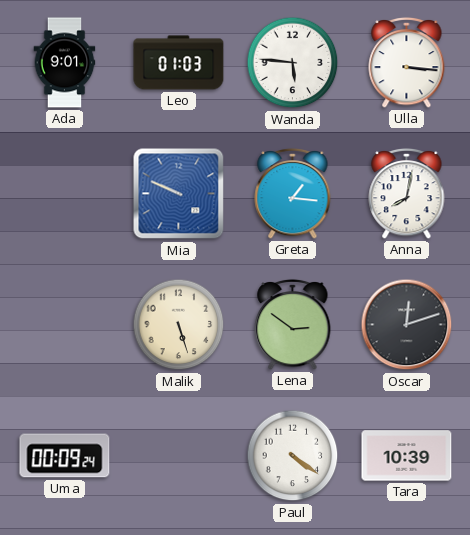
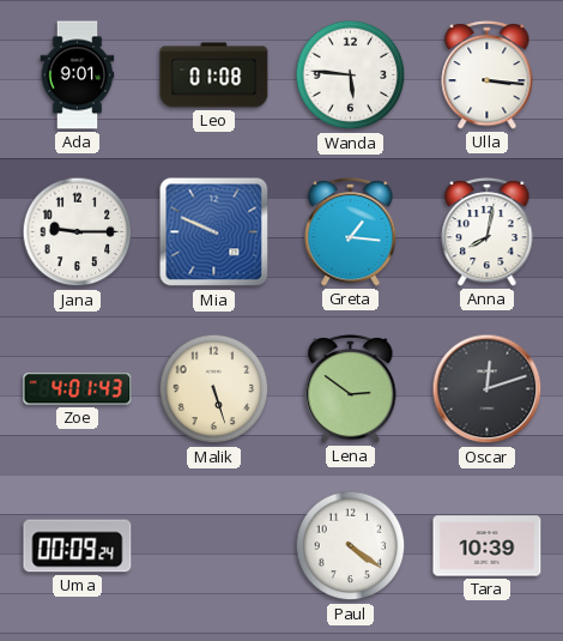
Leo: 01:03 -> 01:08 (214, 75)
Jana: none -> 9:15 (78, 232)
Zoe: none -> 4:01 (78, 389)
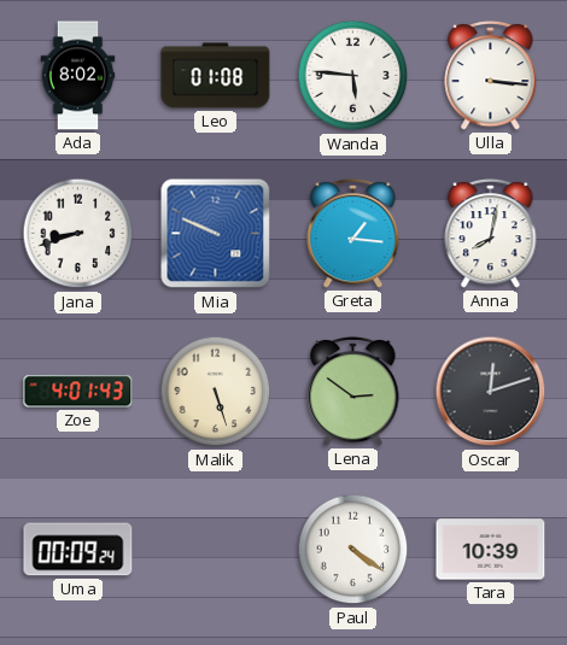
Ada: 9:01 -> 8:02 (78, 76)
Jana: 9:15 -> 8:42 (78, 234)
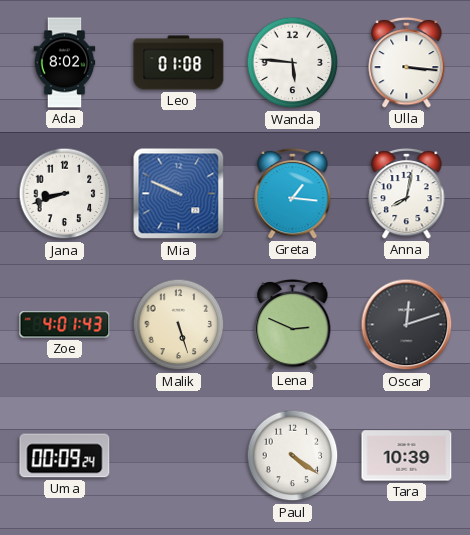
Lena: 2:51 -> 2:49 (293, 324)
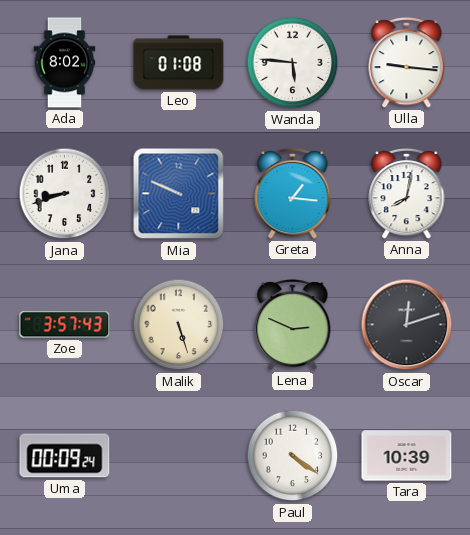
Ulla: 3:16 -> 9:16 (407, 62)
Zoe: 4:01 -> 3:57 (65, 325)
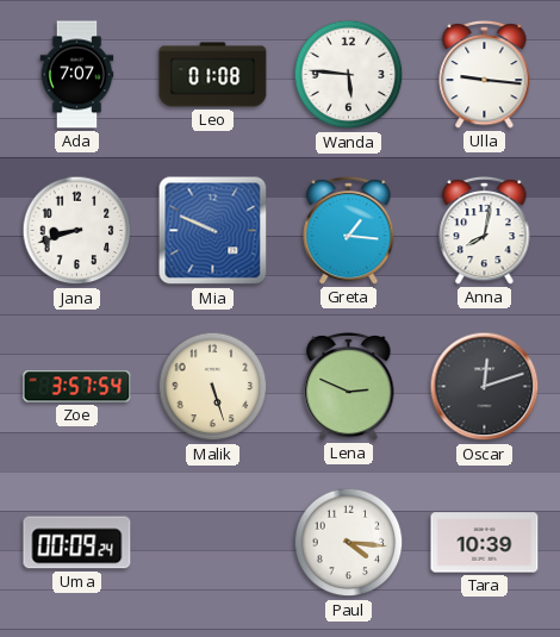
Ada: 8:02 -> 7:07 (77, 75)
Zoe: 3:57:43 -> 3:57:54 (77, 387)
Paul: 4:21 -> 4:16 (349, 543)
